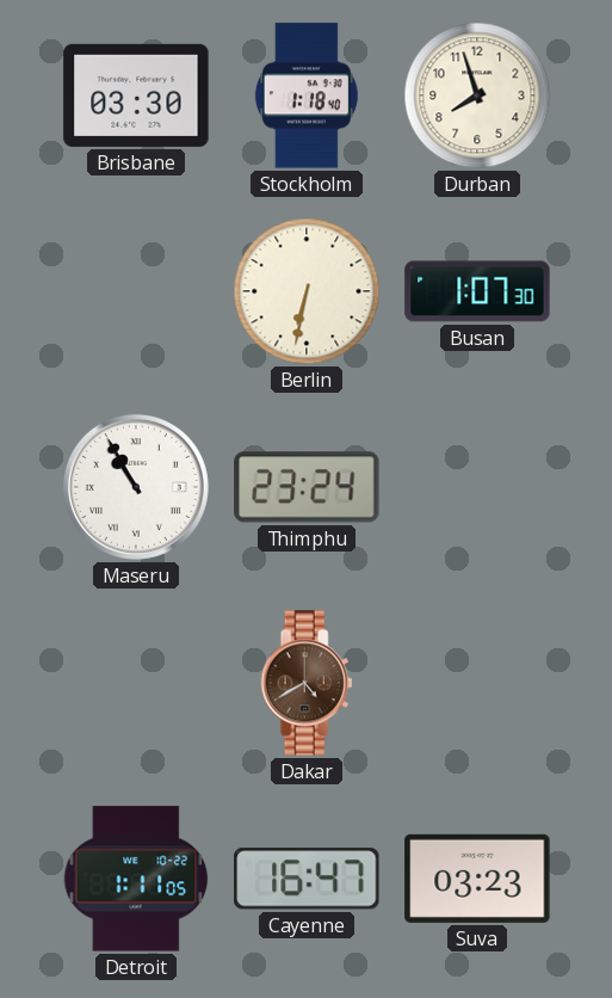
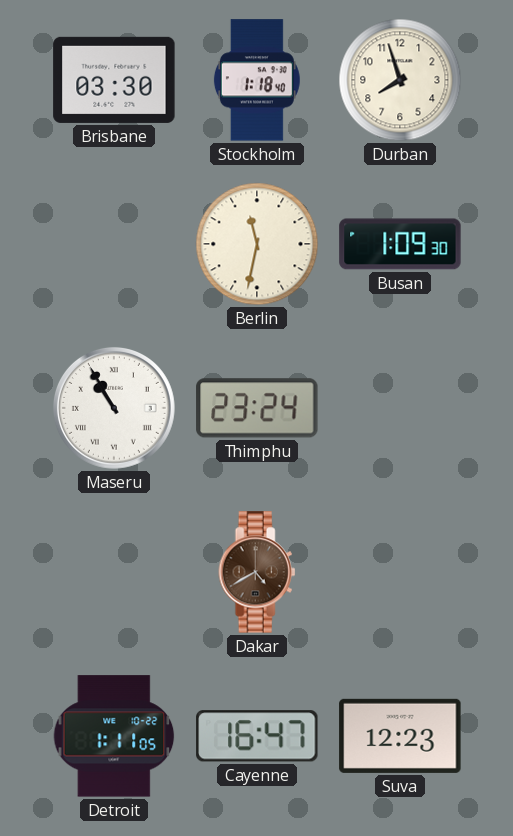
Berlin: 6:32 -> 11:32 (257, 244)
Busan: 1:07 -> 1:09 (400, 244)
Suva: 03:23 -> 12:23 (400, 736)
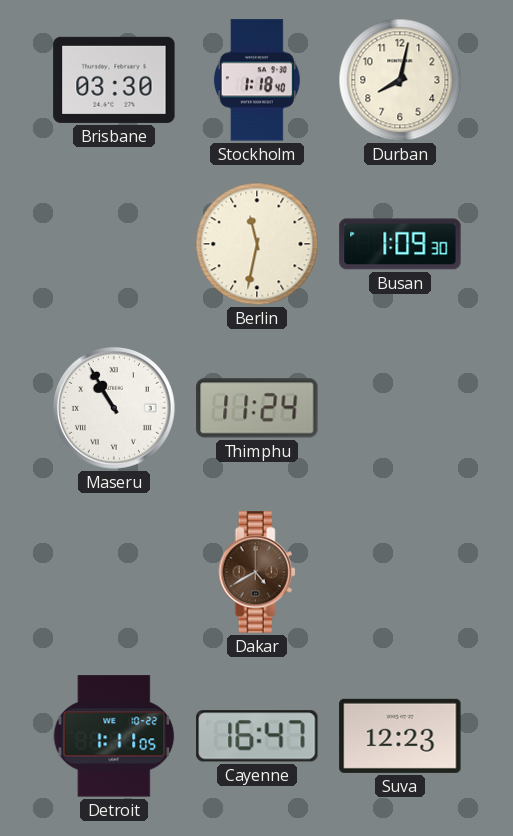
Durban: 7:57 -> 8:02 (400, 80)
Thimphu: 23:24 -> 11:24 (257, 408)
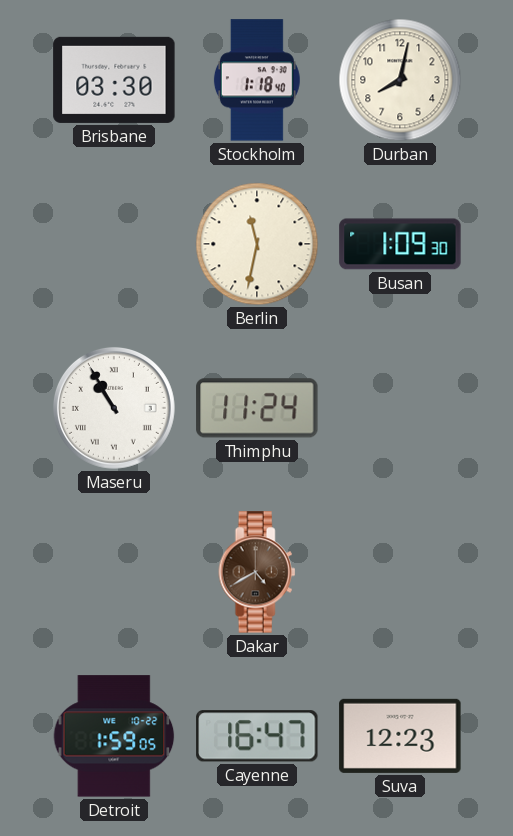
Detroit: 1:11 -> 1:59 (114, 736)
